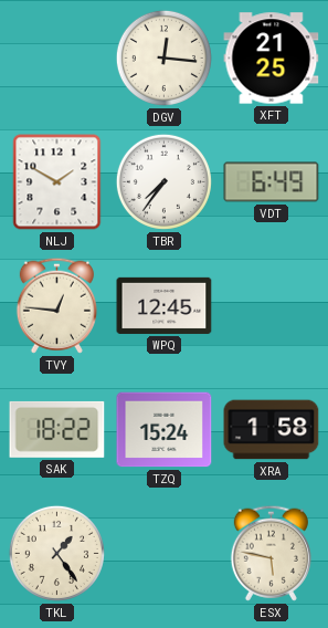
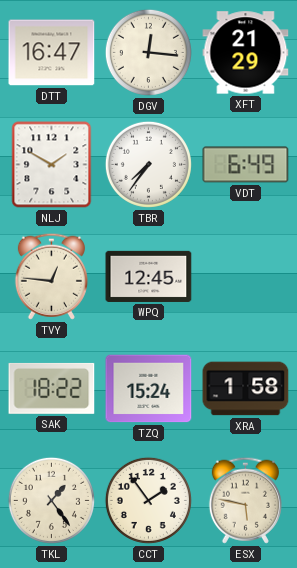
DTT: none -> 16:47 (52, 53)
XFT: 21:25 -> 21:29 (246, 53)
CCT: none -> 1:54 (148, 500)
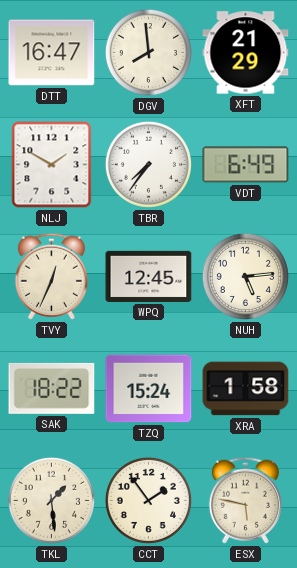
DGV: 12:16 -> 7:59 (148, 52)
TVY: 12:46 -> 12:34 (51, 276)
NUH: none -> 5:14 (245, 276)
TKL: 1:24 -> 1:29 (51, 500)
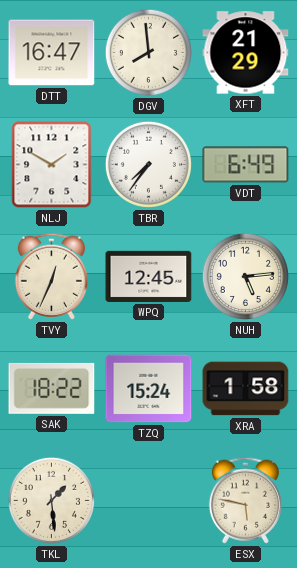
CCT: 1:54 -> none (148, 500)
